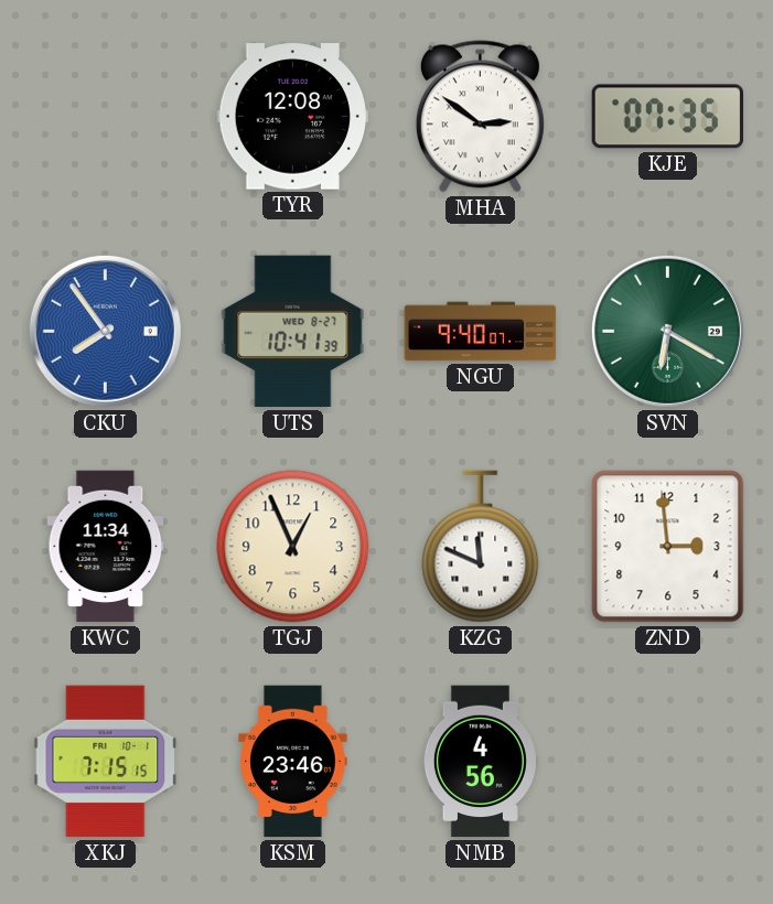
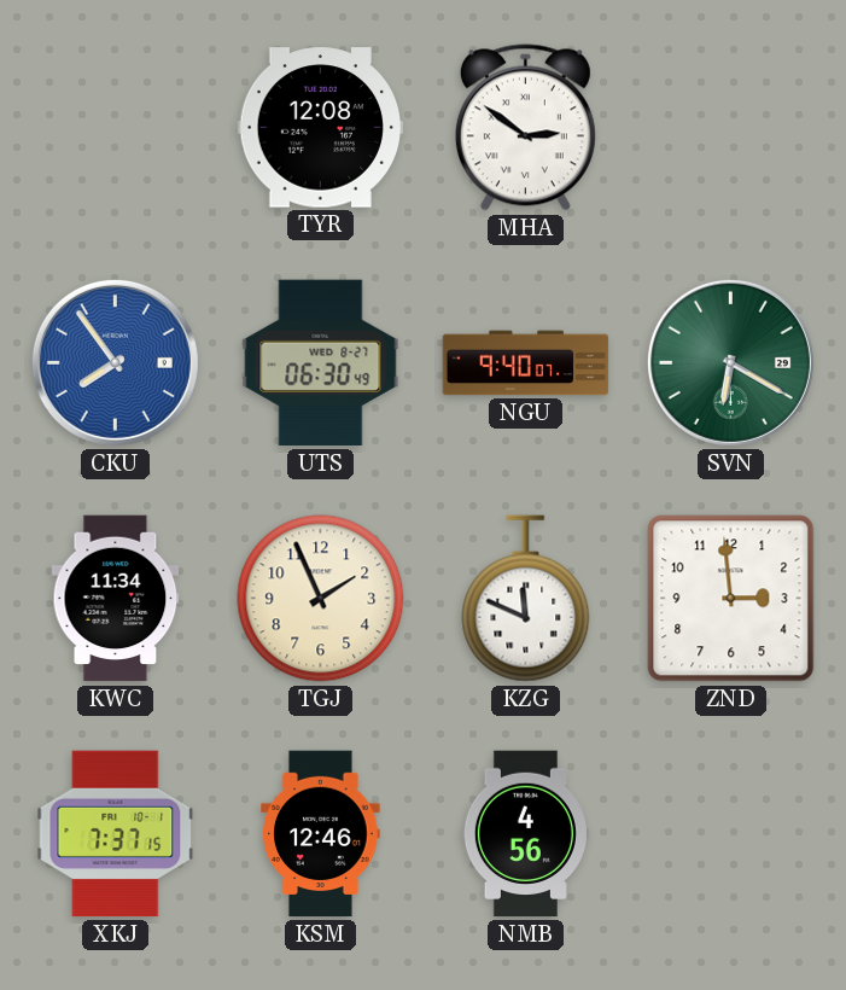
KJE: 07:35 -> none (667, 117)
UTS: 10:41 -> 06:30 (321, 363)
TGJ: 12:56 -> 1:56 (321, 599)
XKJ: 7:15 -> 7:37 (116, 834)
KSM: 23:46 -> 12:46 (321, 834)
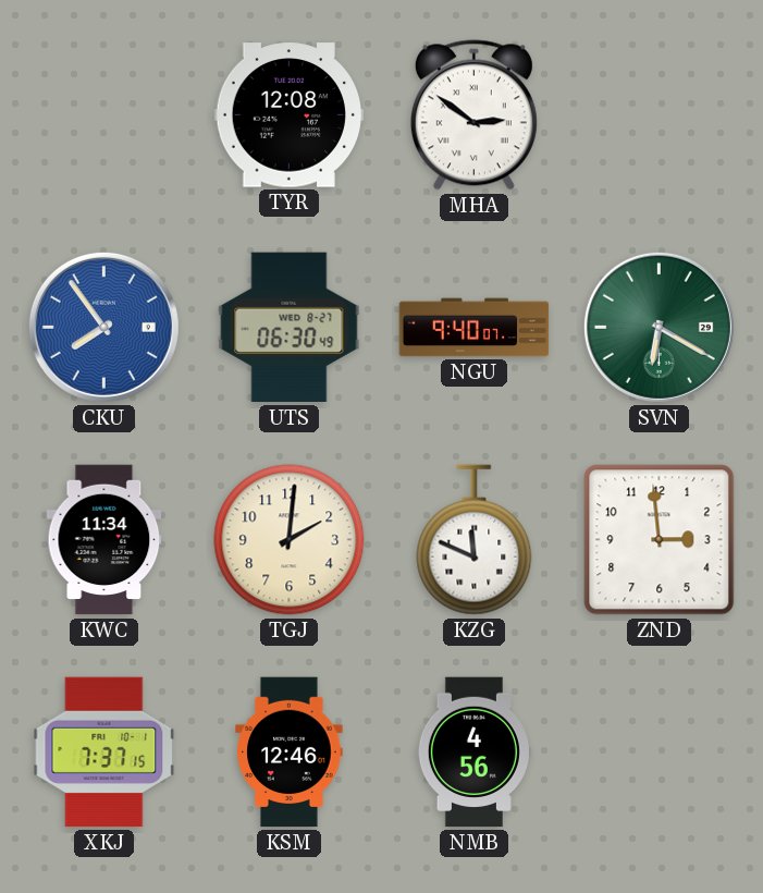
TGJ: 1:56 -> 2:01 (290, 540)
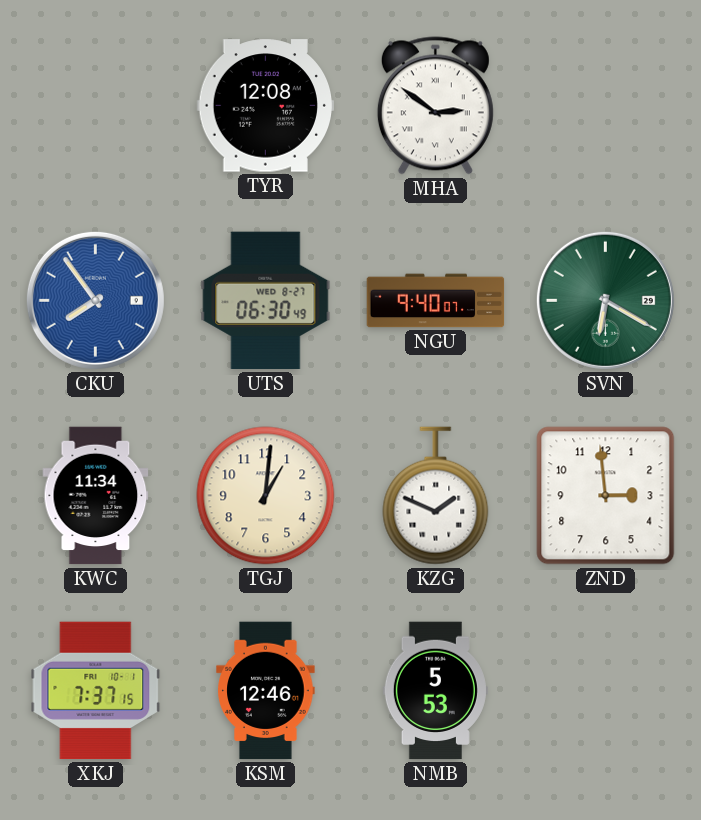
TGJ: 2:01 -> 1:01 (266, 496)
KZG: 11:49 -> 1:49 (436, 496)
NMB: 4:56 -> 5:53 (435, 691)
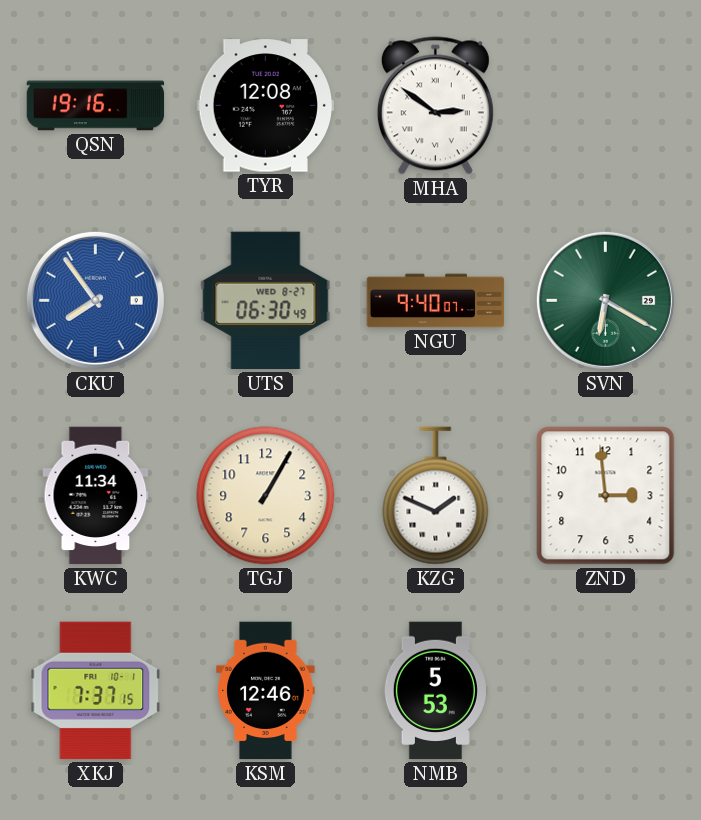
QSN: none -> 19:16 (96, 106)
TGJ: 1:01 -> 1:05 (266, 496)
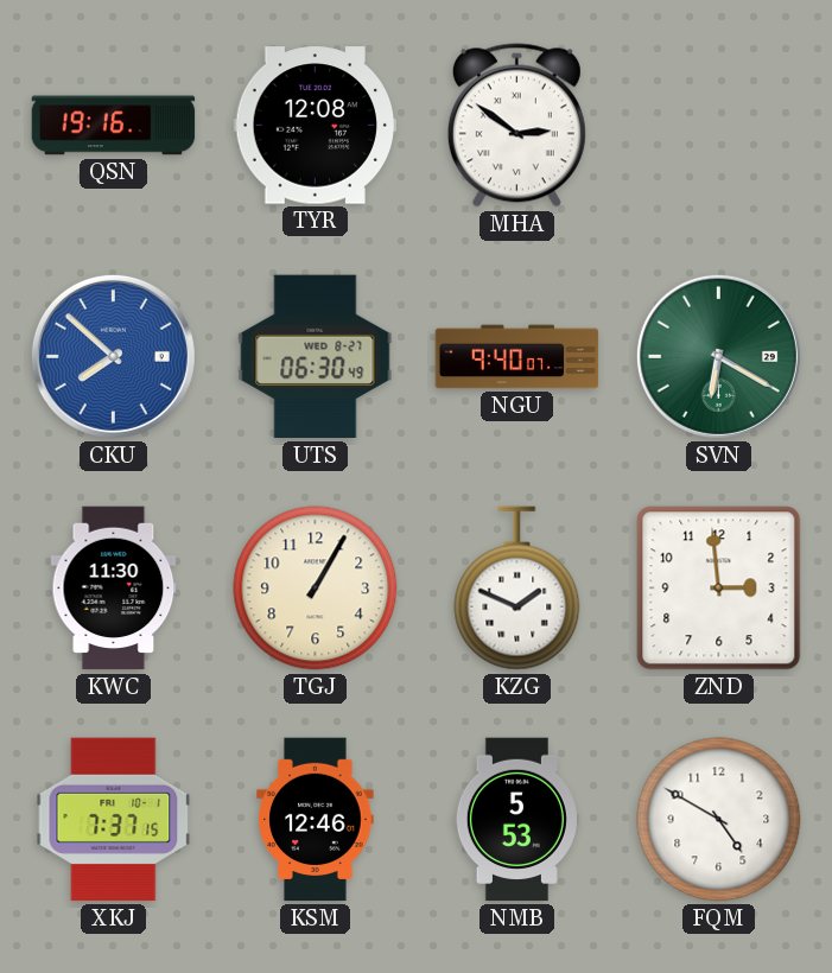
CKU: 7:54 -> 7:52 (113, 356)
KWC: 11:34 -> 11:30 (114, 589)
FQM: none -> 4:50 (719, 820)
